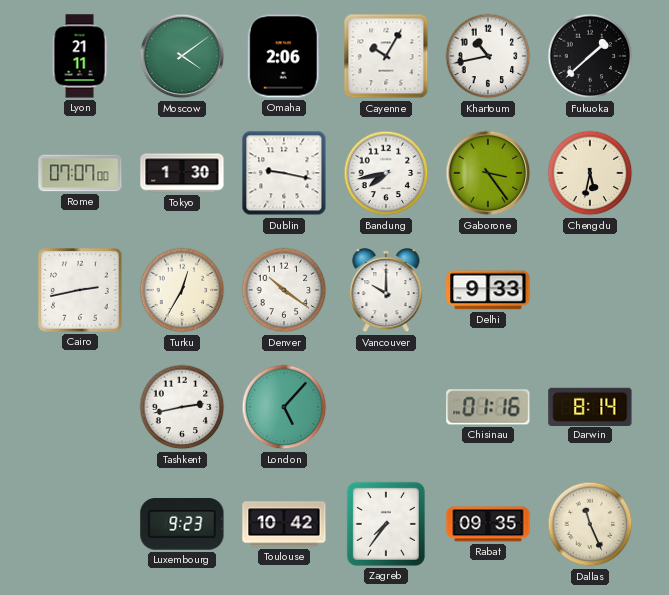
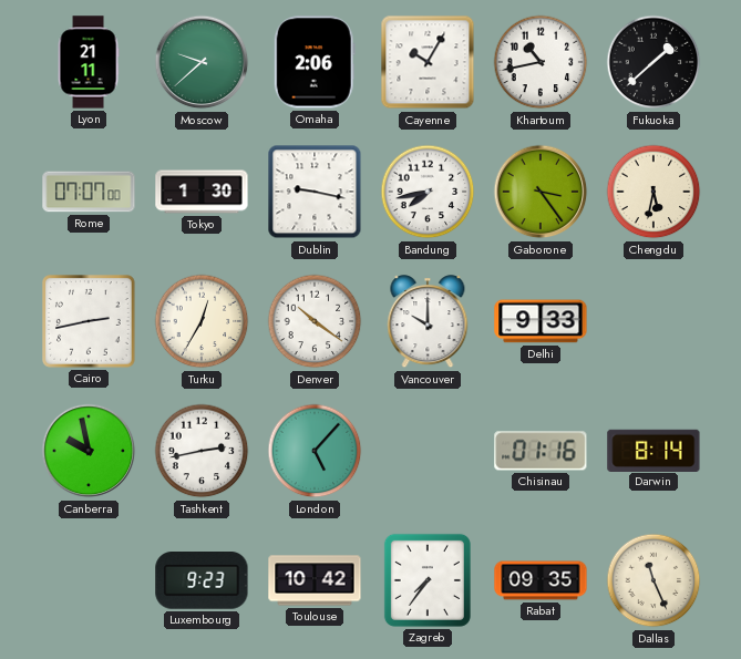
Moscow: 4:09 -> 9:38 (202, 62)
Canberra: none -> 9:58 (89, 451)
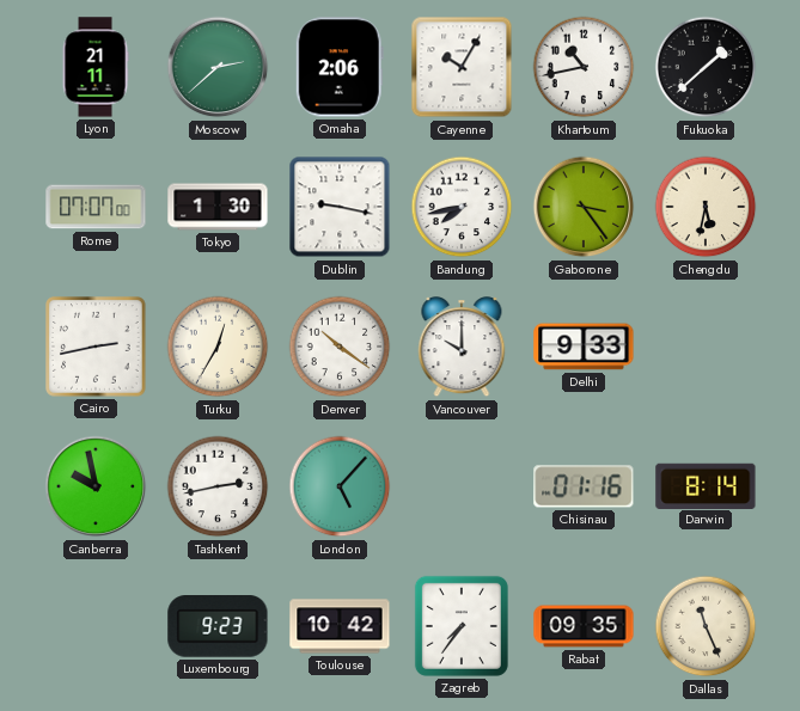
Moscow: 9:38 -> 2:38 (218, 67)
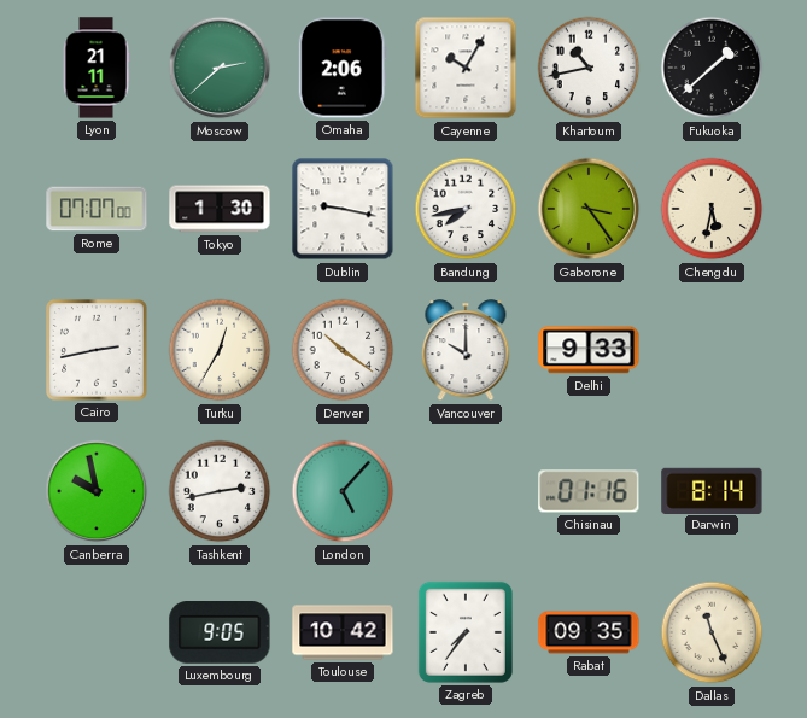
Luxembourg: 9:23 -> 9:05 (220, 632)
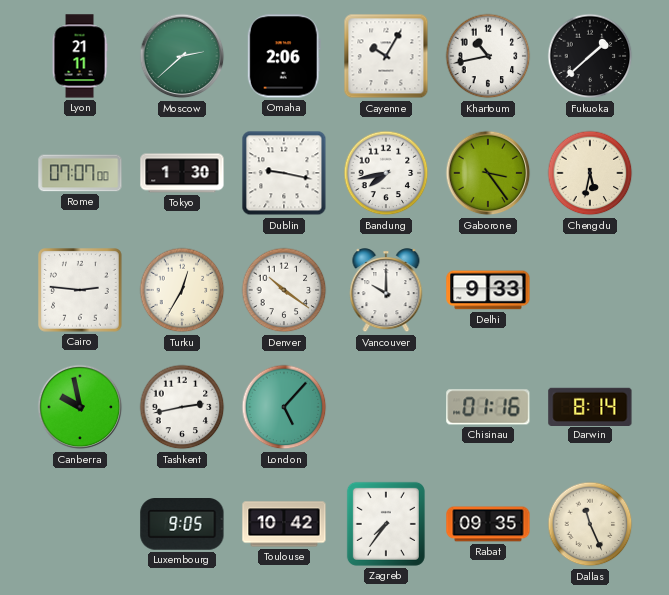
Cairo: 2:43 -> 2:46 (80, 290)
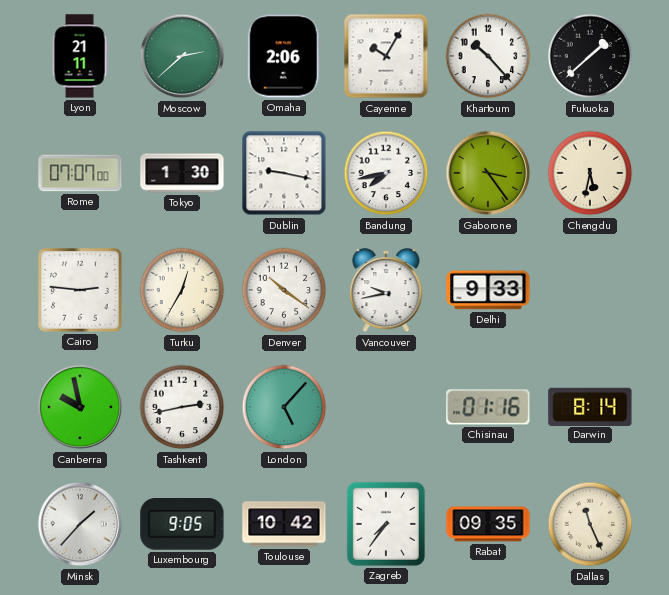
Khartoum: 10:43 -> 10:23 (488, 56)
Vancouver: 10:00 -> 9:43 (386, 291)
Minsk: none -> 1:37 (80, 524)
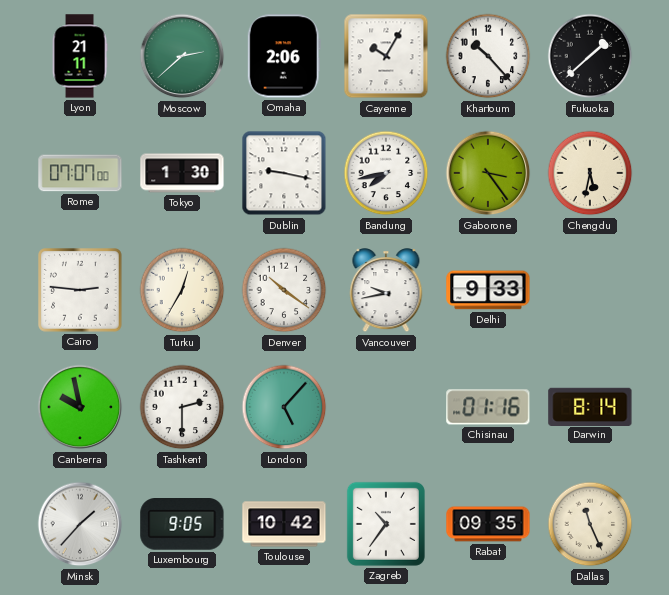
Tashkent: 2:43 -> 2:30 (182, 407)
Zagreb: 7:36 -> 10:36 (386, 524)
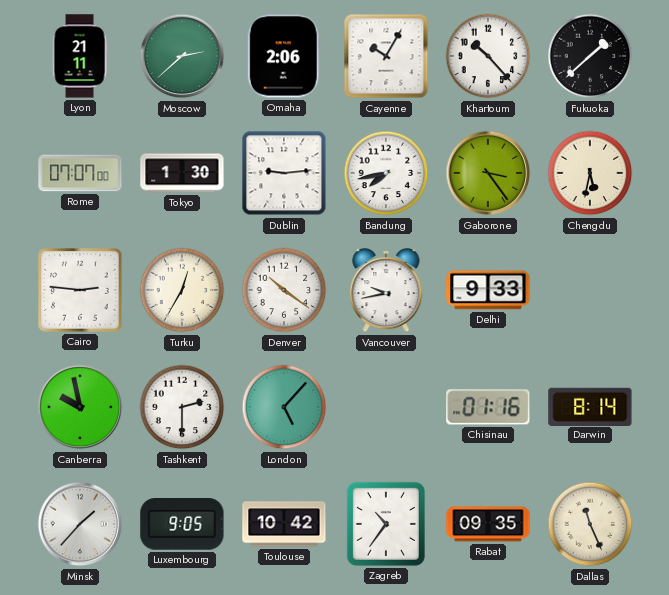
Dublin: 9:17 -> 9:14 (284, 173)
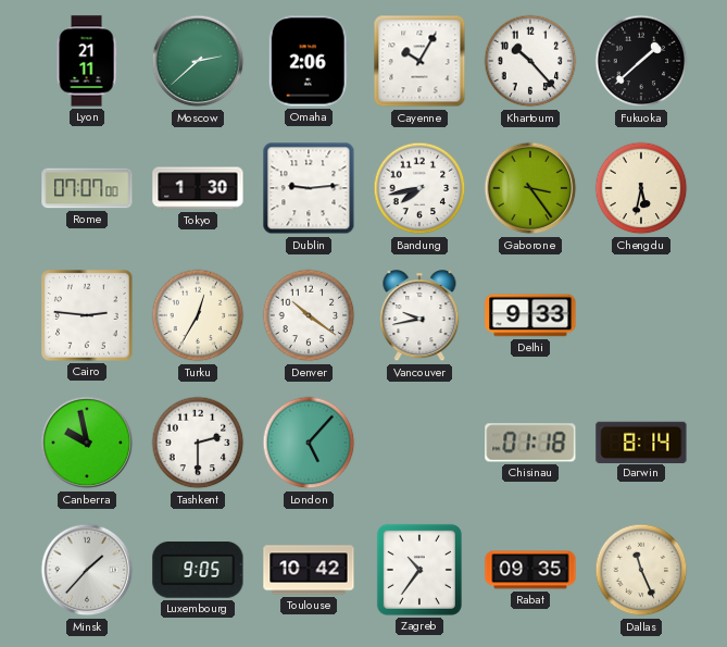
Chisinau: 01:16 -> 01:18 (530, 443)
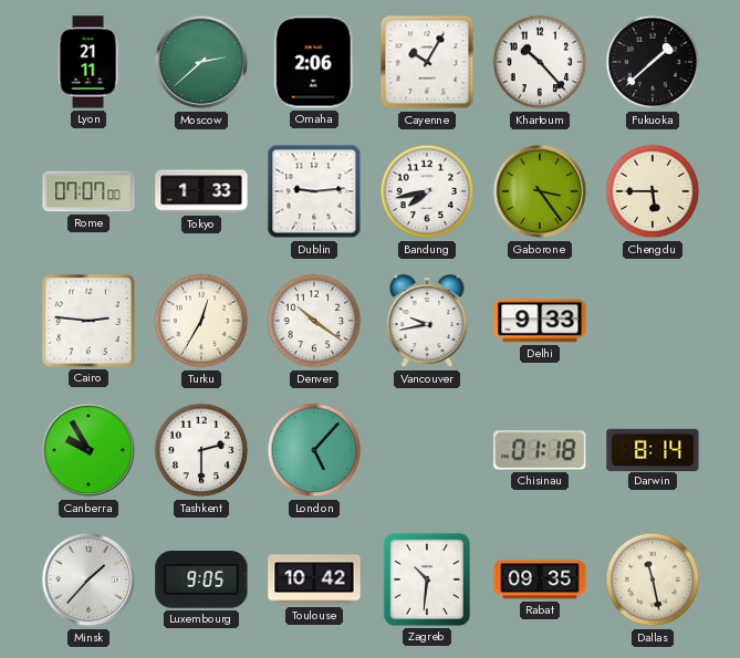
Tokyo: 1:30 -> 1:33 (201, 191)
Chengdu: 5:32 -> 5:45 (653, 191)
Canberra: 9:58 -> 9:55 (88, 450)
Zagreb: 10:36 -> 10:31 (427, 579)
Dallas: 11:26 -> 11:28 (653, 579)
